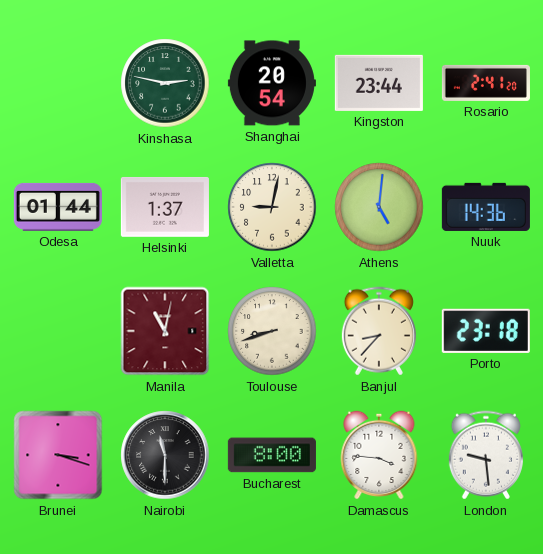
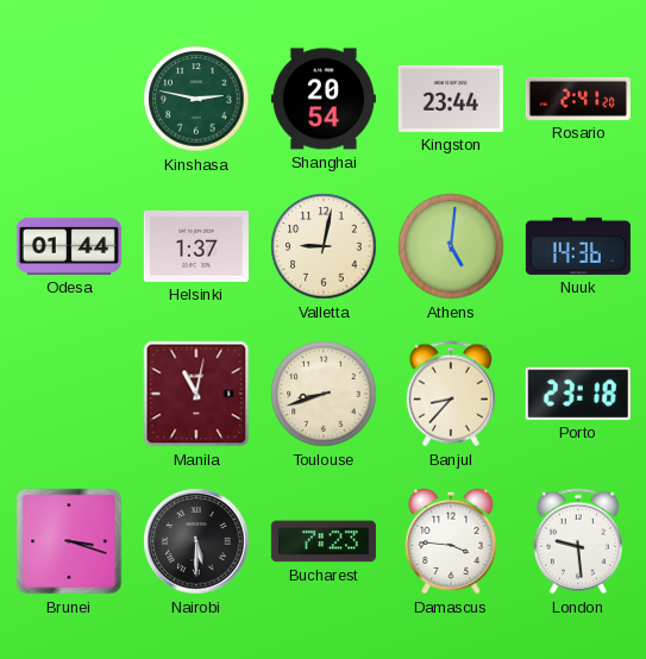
Nairobi: 11:30 -> 5:30 (196, 541)
Bucharest: 8:00 -> 7:23 (324, 541)
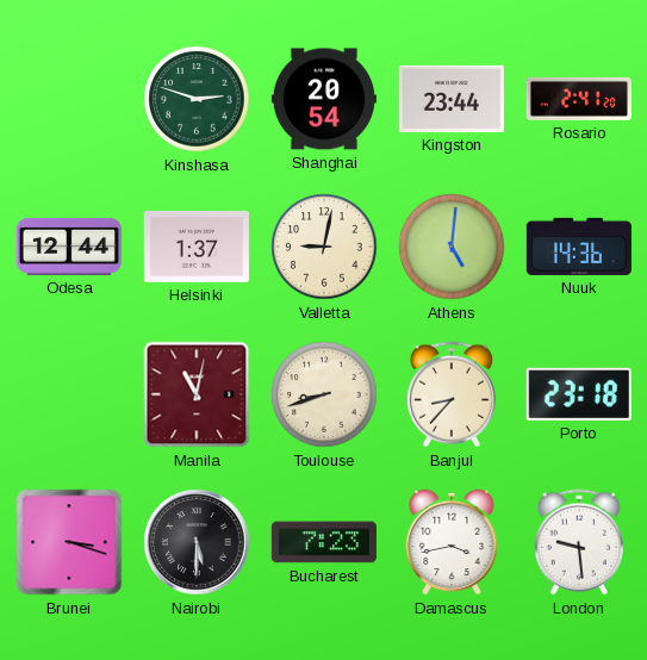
Kinshasa: 2:47 -> 2:48 (197, 99)
Odesa: 01:44 -> 12:44 (69, 247)
Damascus: 3:46 -> 3:43 (452, 542)
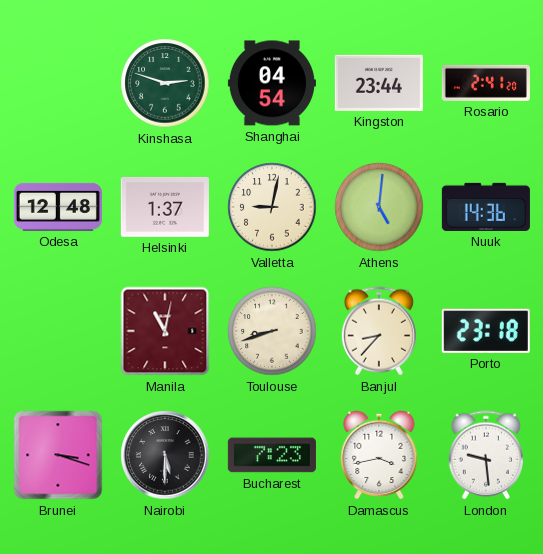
Shanghai: 20:54 -> 04:54 (272, 83)
Odesa: 12:44 -> 12:48 (58, 207)
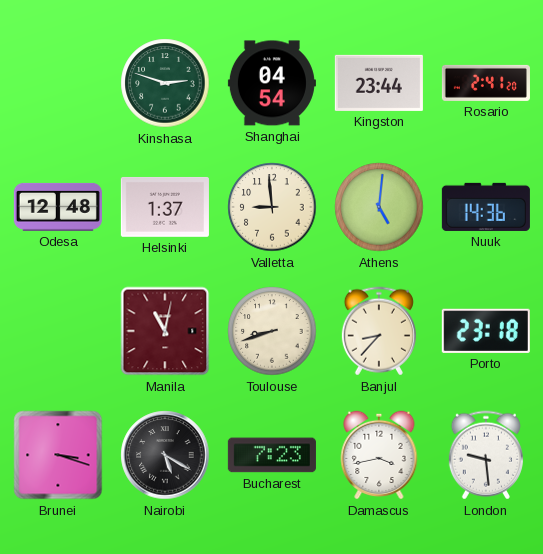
Valletta: 9:02 -> 8:59 (272, 207)
Nairobi: 5:30 -> 5:20 (165, 455)
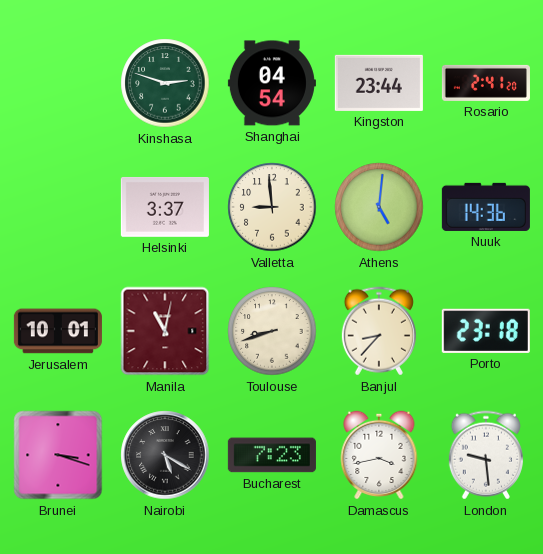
Odesa: 12:48 -> none (58, 207)
Helsinki: 1:37 -> 3:37 (165, 207)
Jerusalem: none -> 10:01 (58, 331)
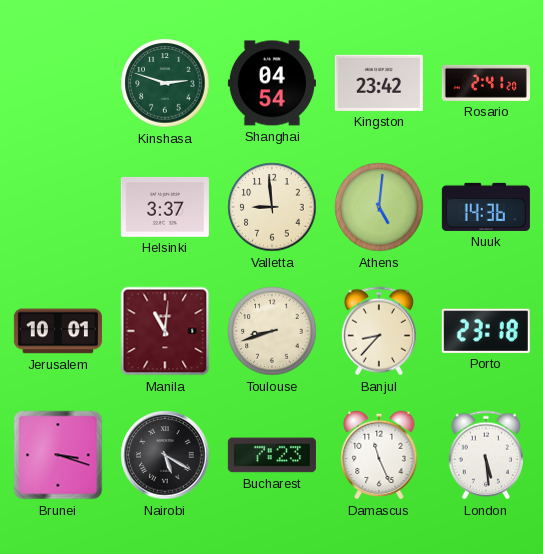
Kingston: 23:44 -> 23:42 (379, 83)
Manila: 11:02 -> 11:01 (165, 331)
Damascus: 3:43 -> 11:26 (379, 455)
London: 9:29 -> 5:29 (486, 455)
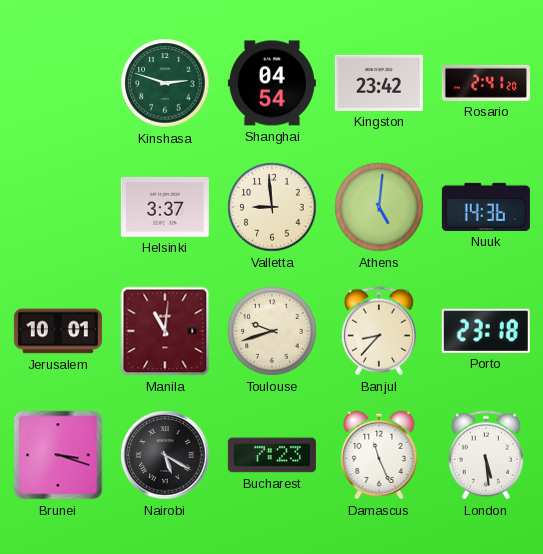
Toulouse: 8:42 -> 9:42 (272, 331)
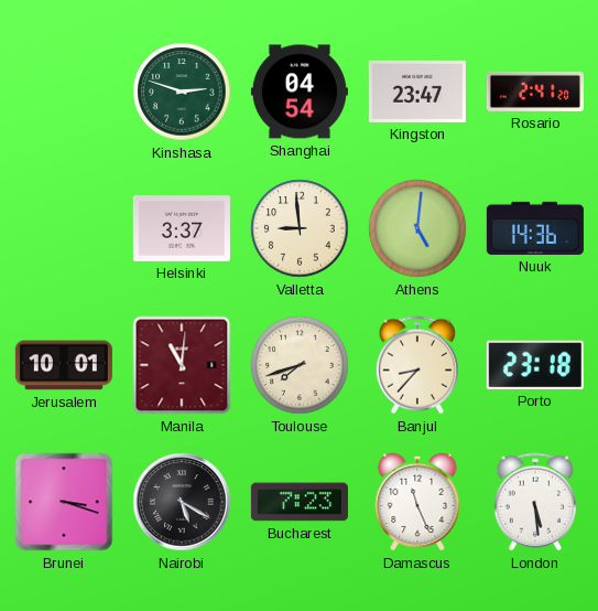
Kingston: 23:42 -> 23:47 (417, 92)
Toulouse: 9:42 -> 7:42 (300, 365)
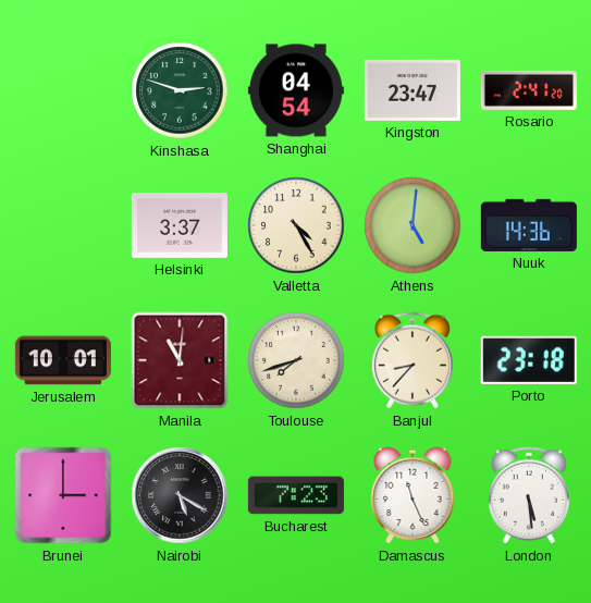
Valletta: 8:59 -> 4:25 (296, 225)
Brunei: 3:18 -> 3:00 (63, 495)
